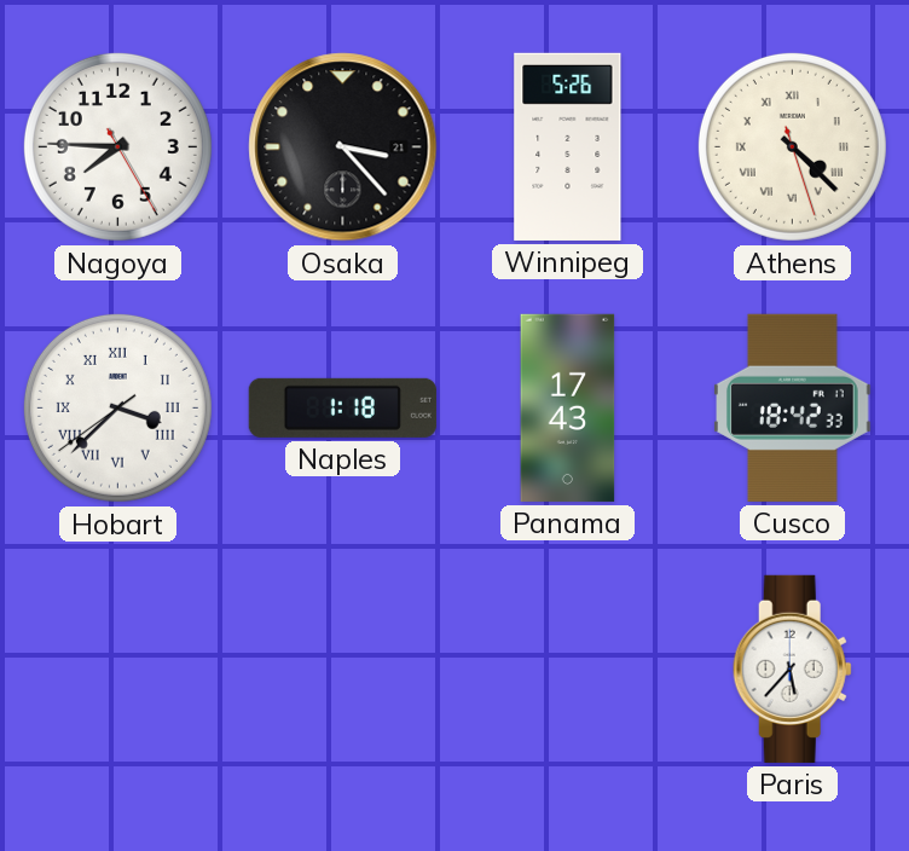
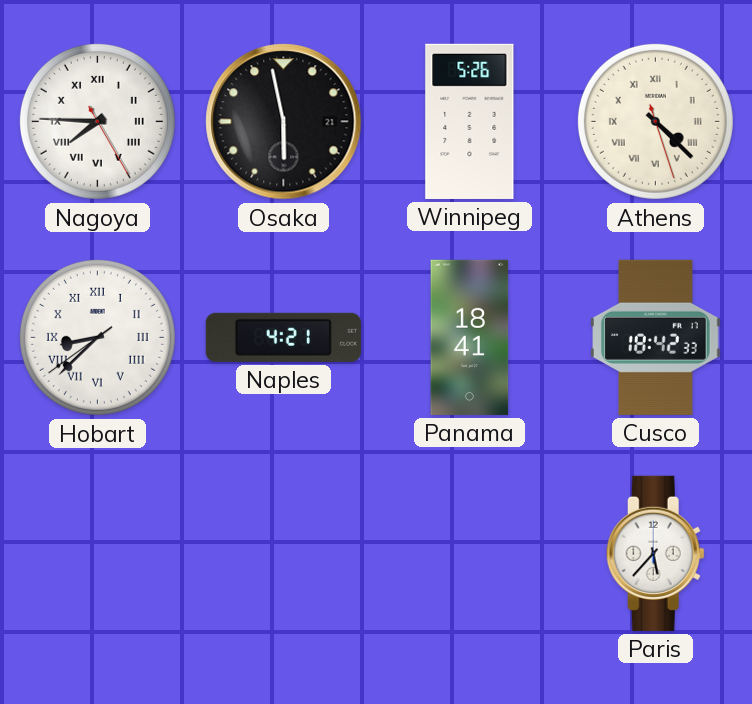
Nagoya numerals: Arabic -> Roman (97, 121)
Osaka: 3:23 -> 5:58 (284, 122)
Hobart: 3:37 -> 8:37 (97, 337)
Naples: 1:18 -> 4:21 (283, 337)
Panama: 17:43 -> 18:41 (470, 337)
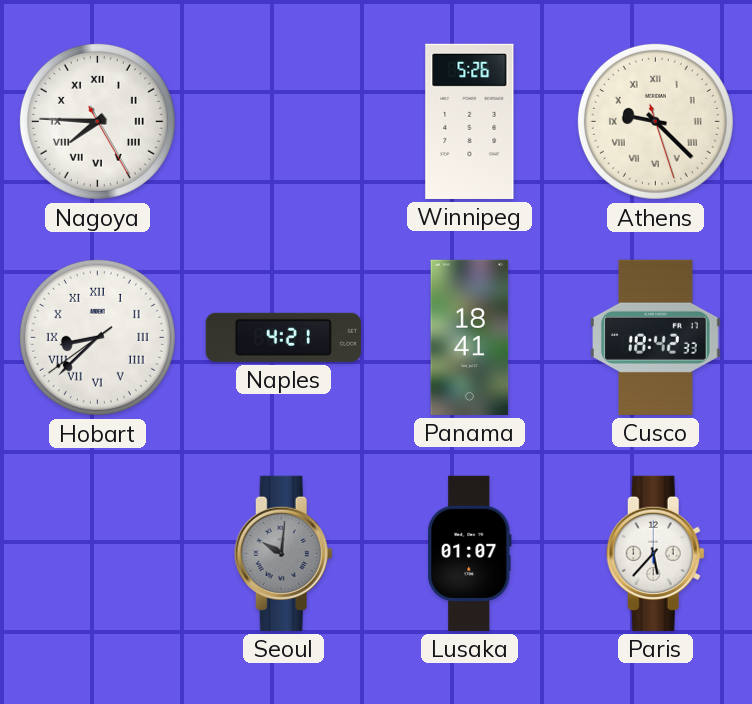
Osaka: 5:58 -> none (284, 122)
Athens: 4:22 -> 9:22 (655, 121)
Seoul: none -> 10:01 (283, 553)
Lusaka: none -> 01:07 (470, 553)
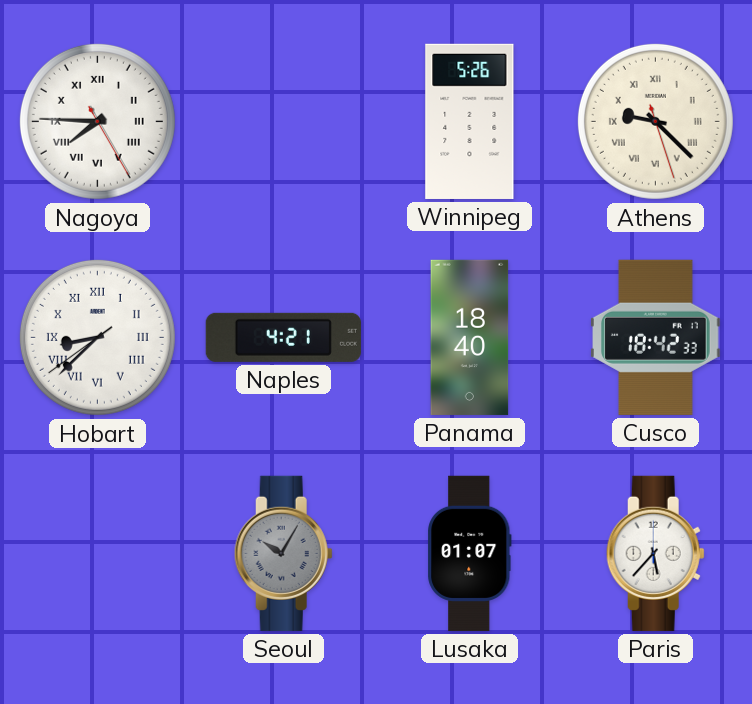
Panama: 18:41 -> 18:40 (470, 337)
Seoul: 10:01 -> 10:05 (283, 553)
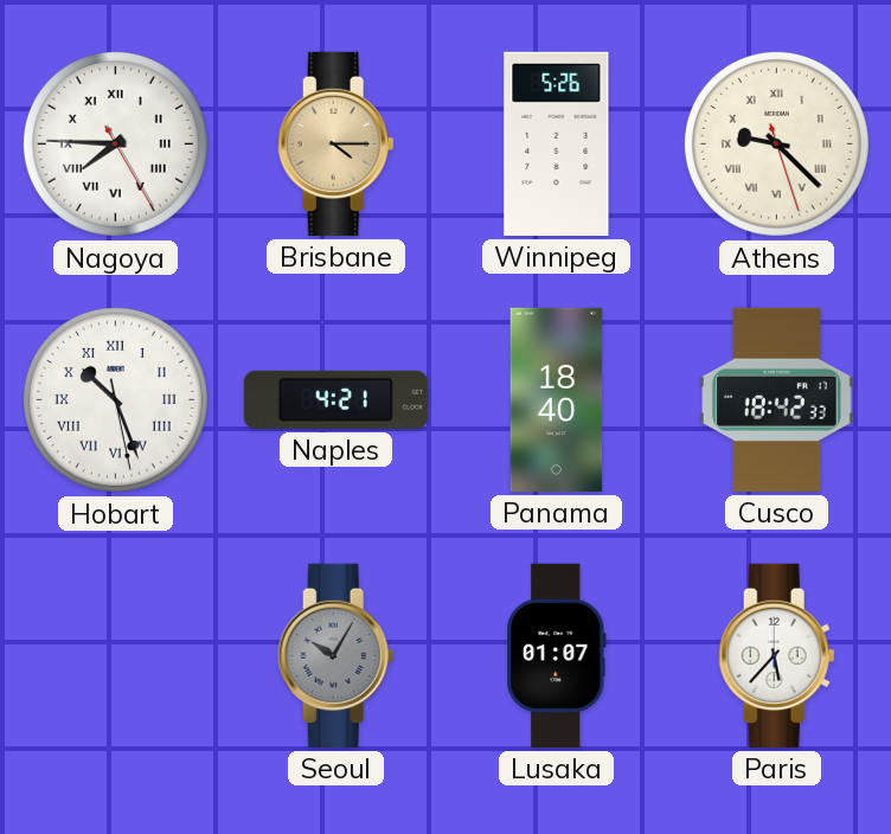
Brisbane: none -> 4:15 (335, 143)
Hobart: 8:37 -> 10:26 (115, 399)
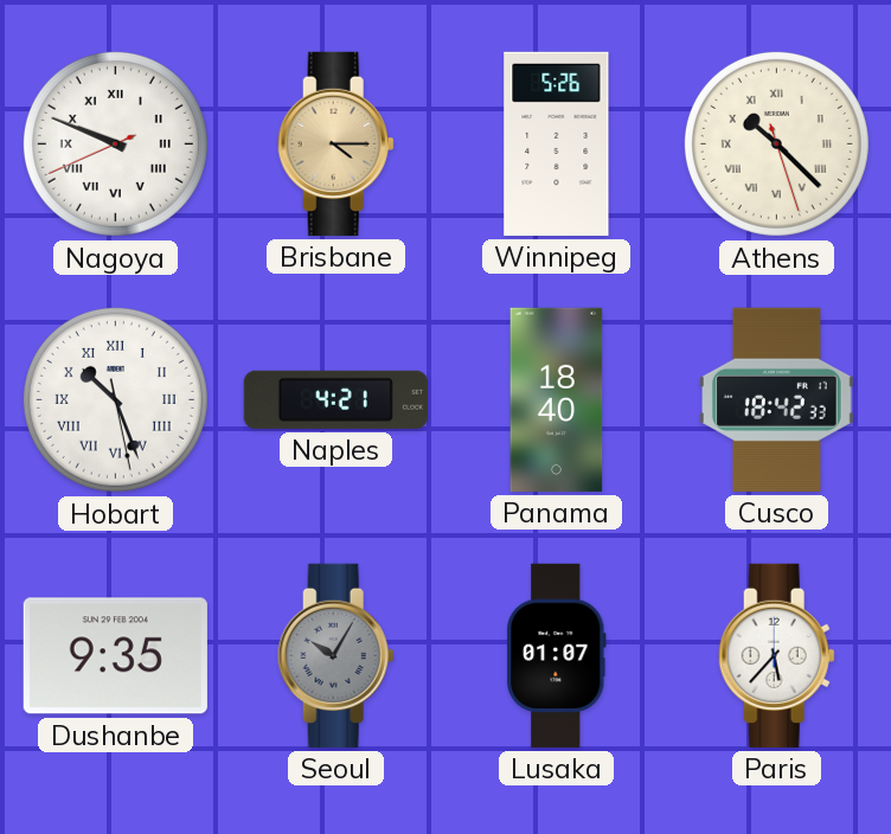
Nagoya: 7:45 -> 9:48 (115, 143)
Athens: 9:22 -> 10:22 (776, 143)
Dushanbe: none -> 9:35 (115, 656)
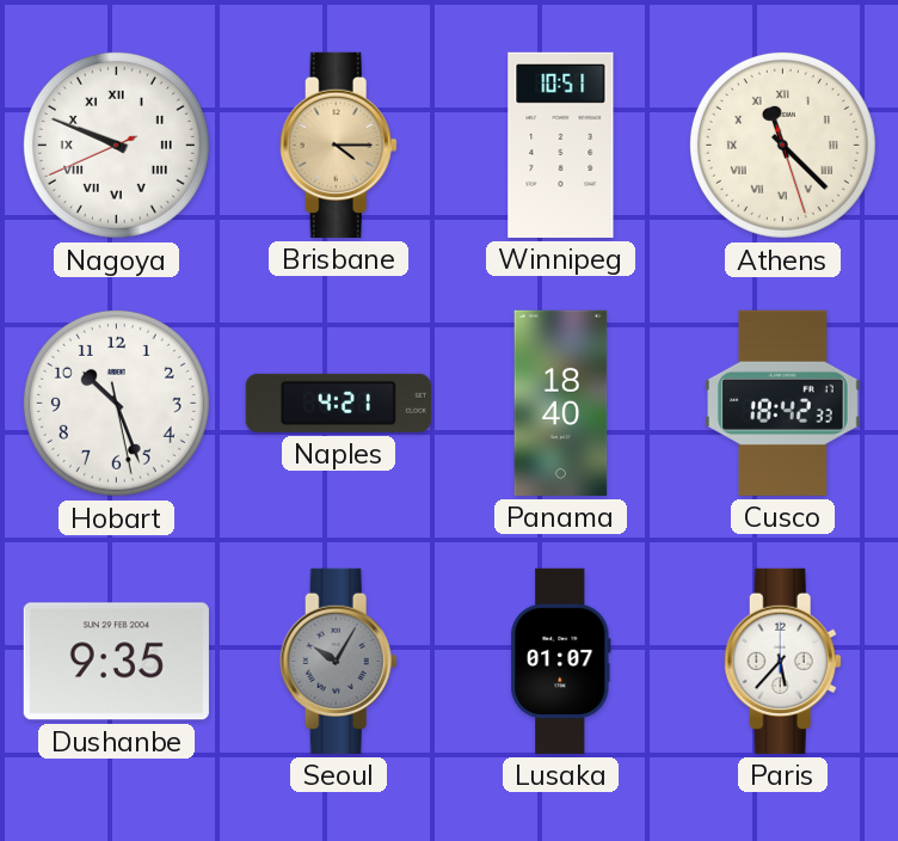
Winnipeg: 5:26 -> 10:51 (561, 145)
Athens: 10:22 -> 11:22 (782, 145)
Hobart numerals: Roman -> Arabic (116, 403)
